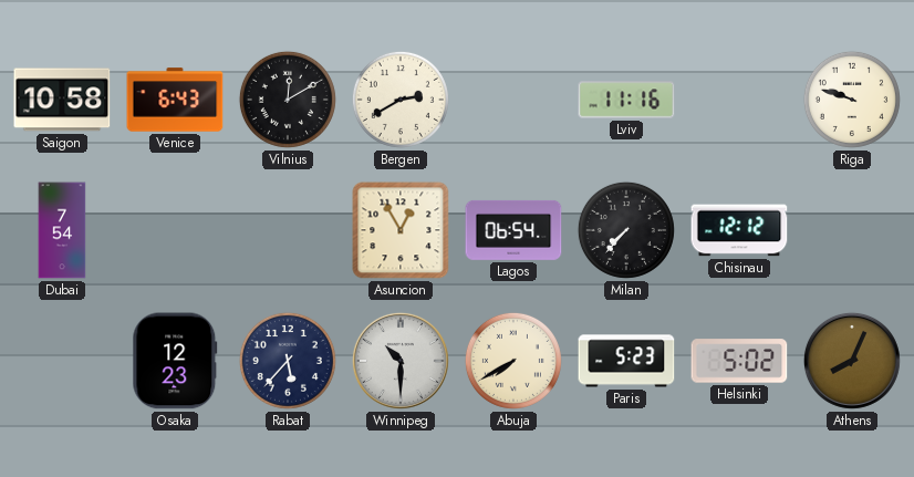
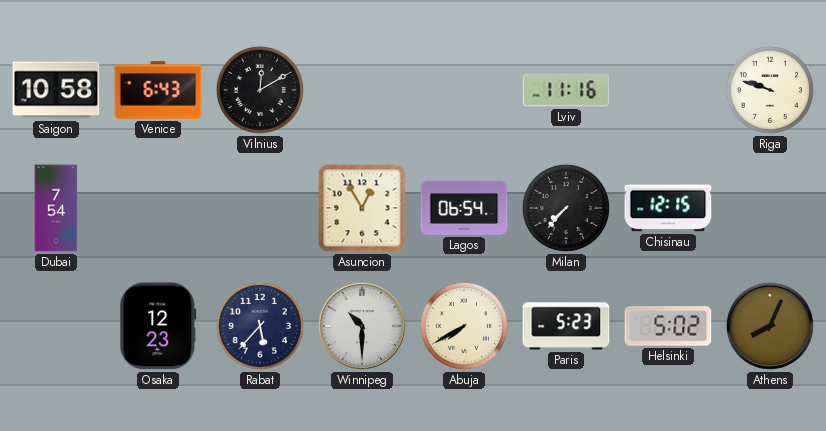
Bergen: 2:40 -> none (401, 100)
Chisinau: 12:12 -> 12:15 (668, 208)
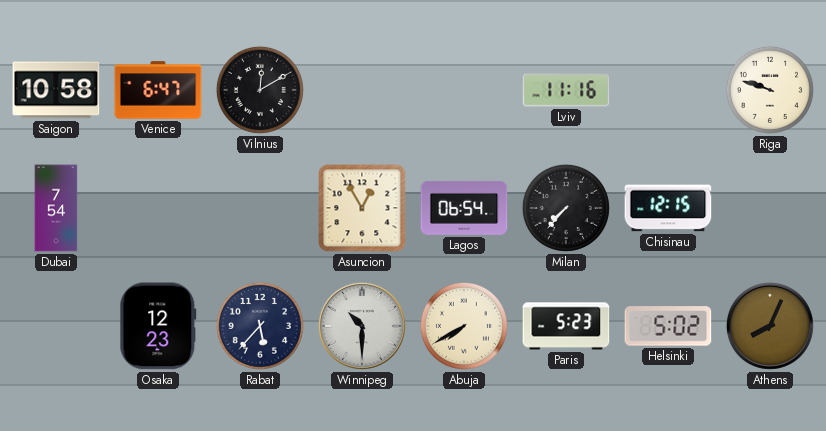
Venice: 6:43 -> 6:47 (158, 90)
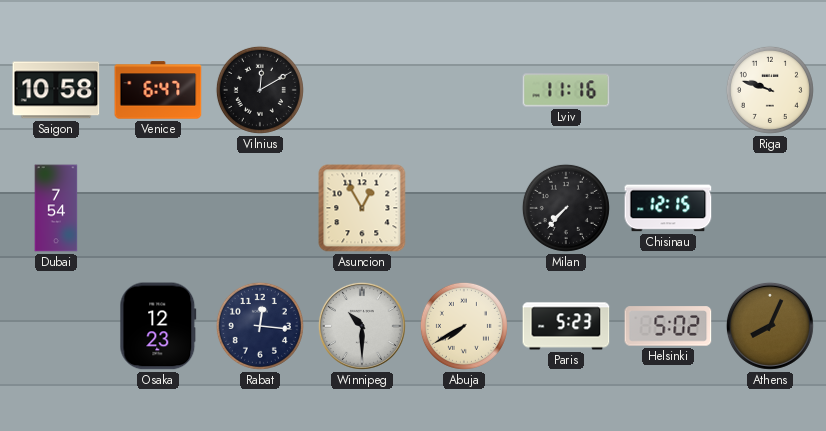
Lagos: 06:54 -> none (464, 208)
Rabat: 5:37 -> 12:16 (260, 326)
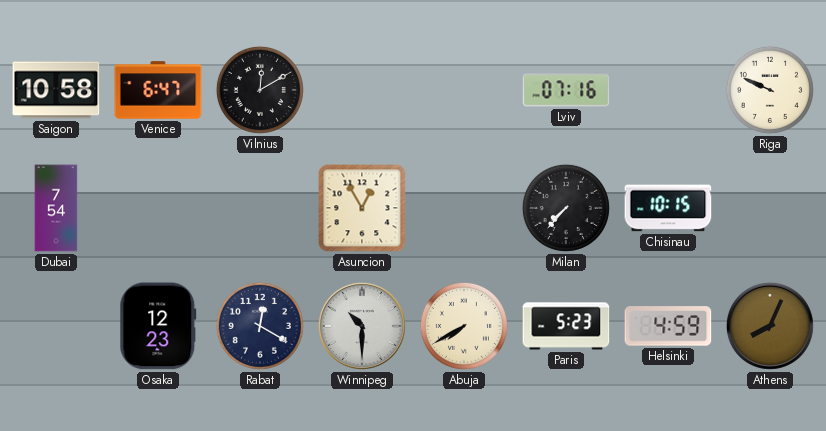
Lviv: 11:16 -> 07:16 (566, 90)
Riga: 9:48 -> 9:49 (770, 90)
Chisinau: 12:15 -> 10:15 (668, 208)
Rabat: 12:16 -> 12:20 (260, 326)
Helsinki: 5:02 -> 4:59 (668, 326)
